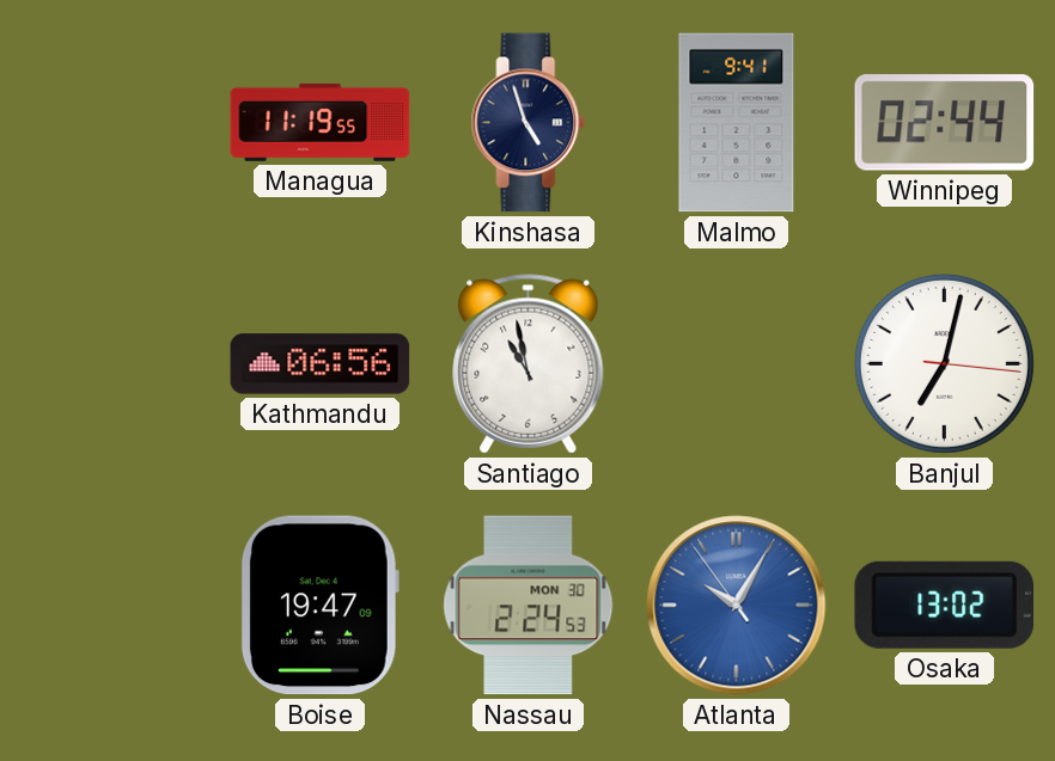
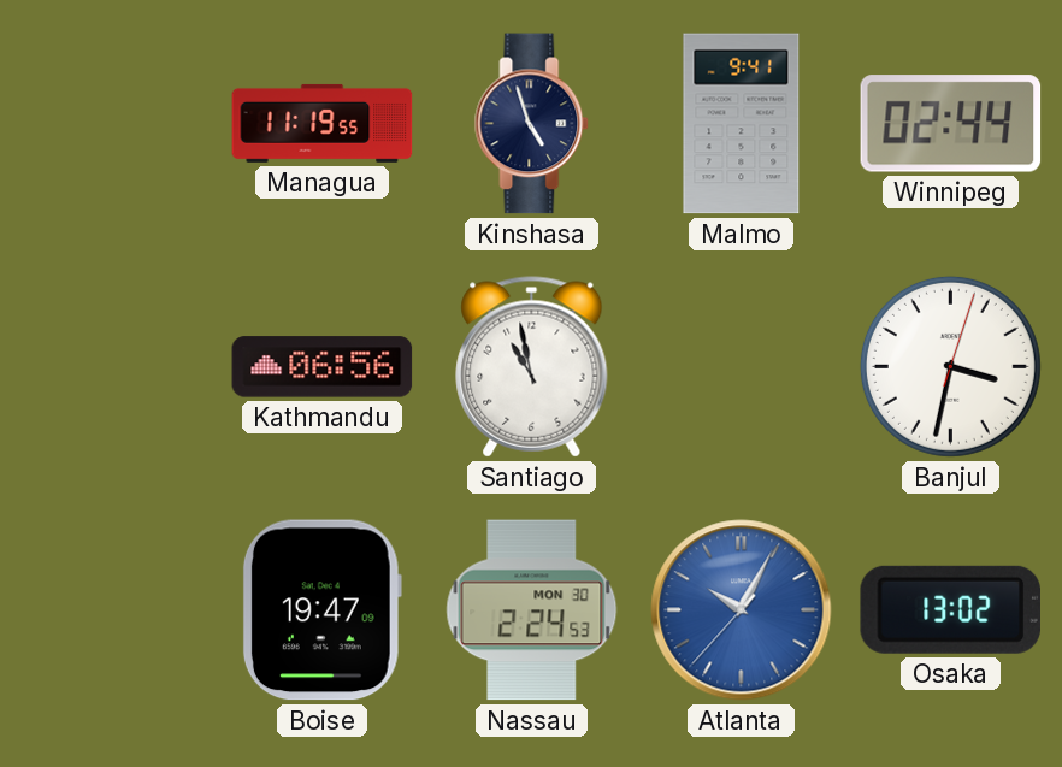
Banjul: 7:02 -> 3:32 (950, 366)
Atlanta: 10:04:54 -> 10:04:37 (742, 610)
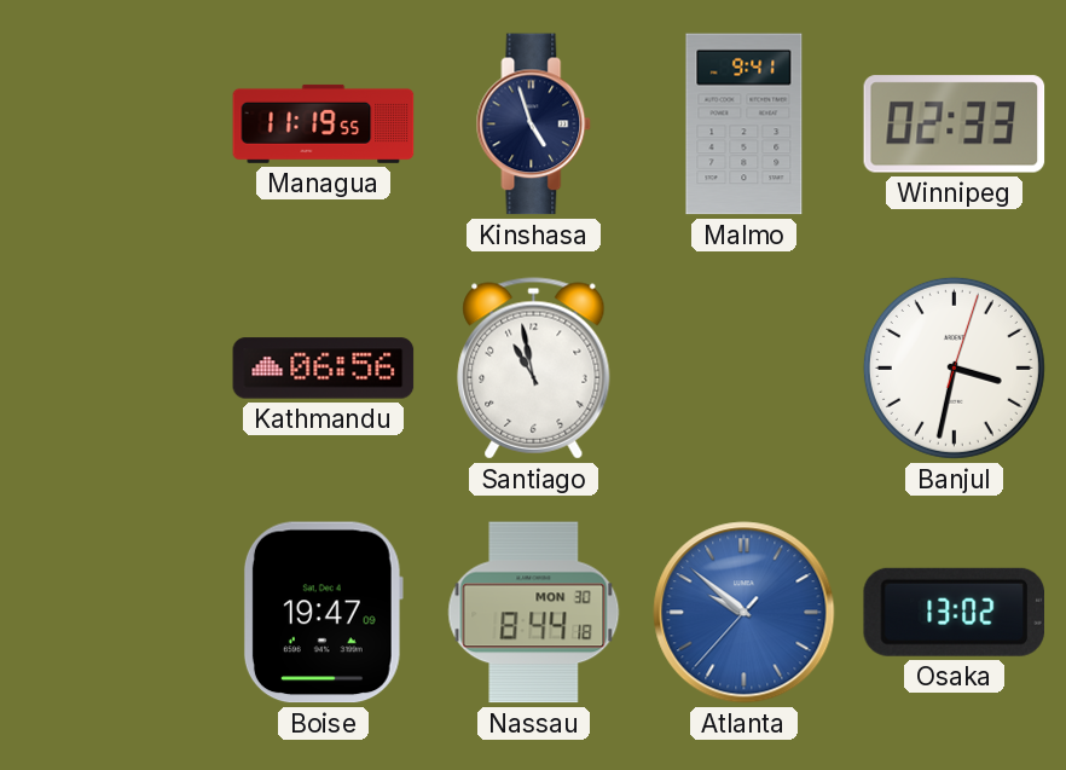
Winnipeg: 02:44 -> 02:33 (955, 125)
Nassau: 2:24 -> 8:44 (534, 613)
Atlanta: 10:04 -> 9:51 (745, 613)
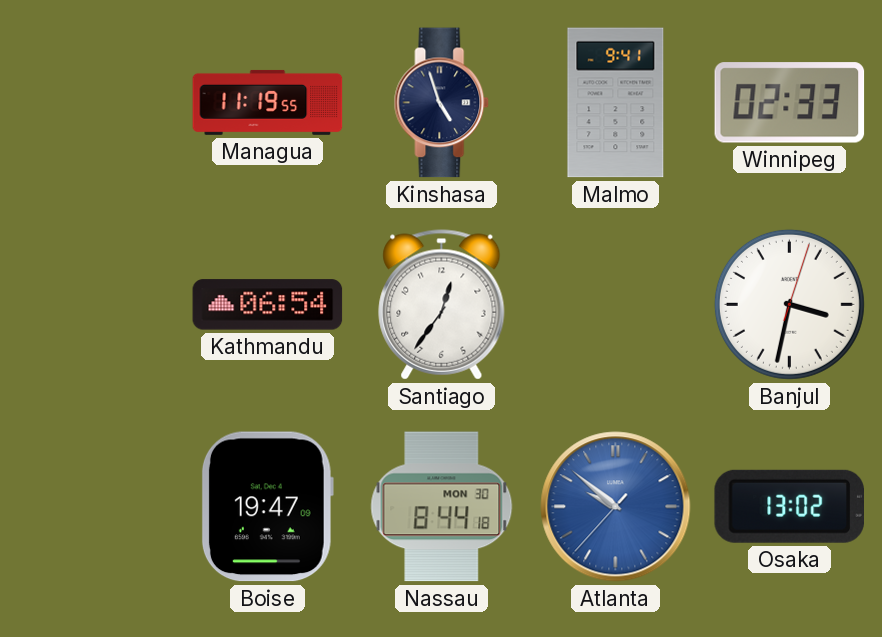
Kathmandu: 06:56 -> 06:54 (268, 305)
Santiago: 10:58 -> 12:36 (442, 305)
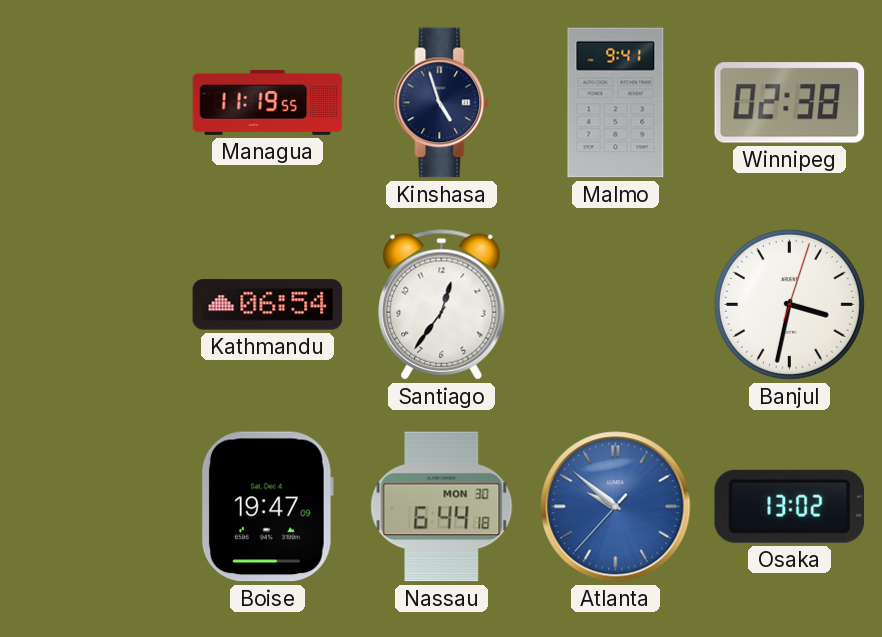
Winnipeg: 02:33 -> 02:38 (790, 103)
Nassau: 8:44 -> 6:44 (442, 507)
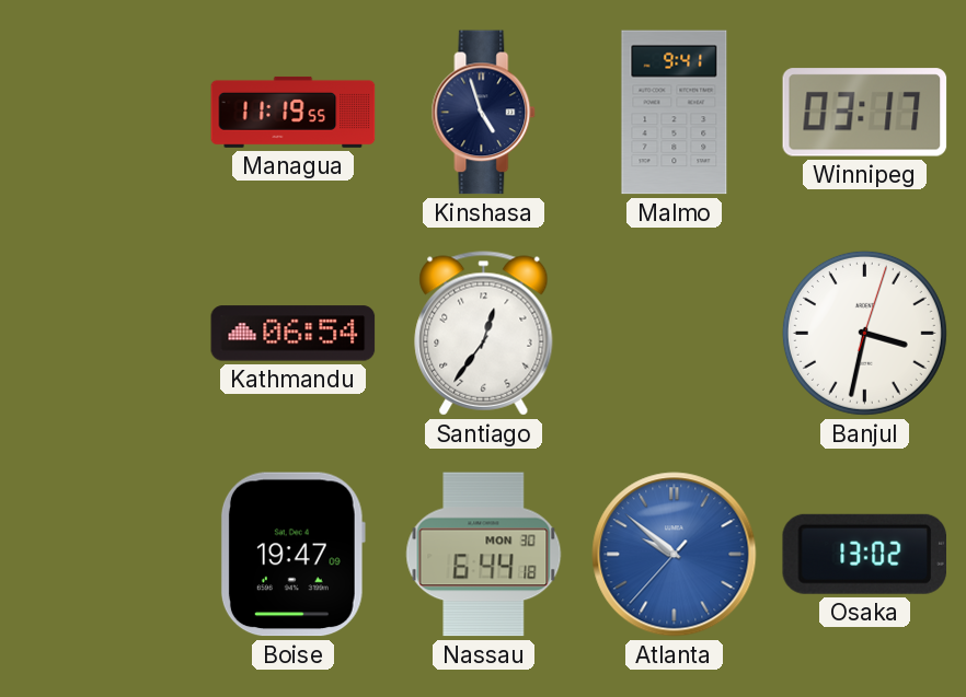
Winnipeg: 02:38 -> 03:17 (865, 113)
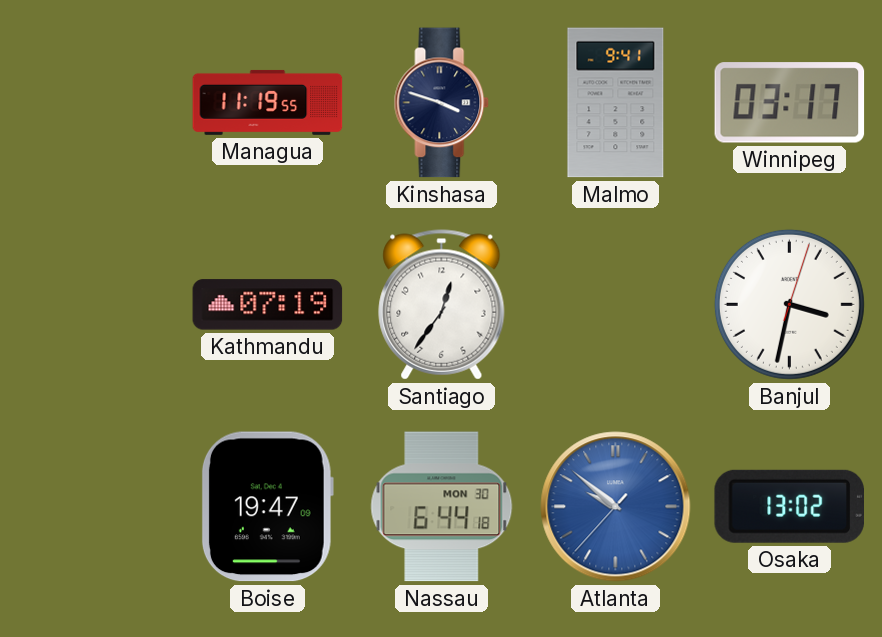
Kinshasa: 4:57 -> 3:48 (442, 103)
Kathmandu: 06:54 -> 07:19 (268, 305)
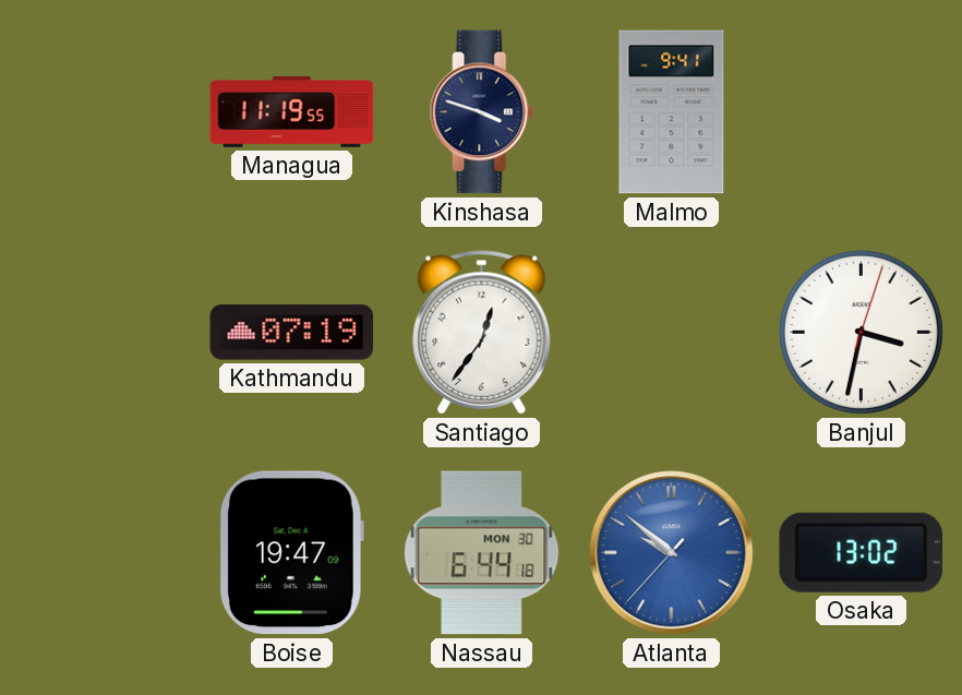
Winnipeg: 03:17 -> none (790, 103)
